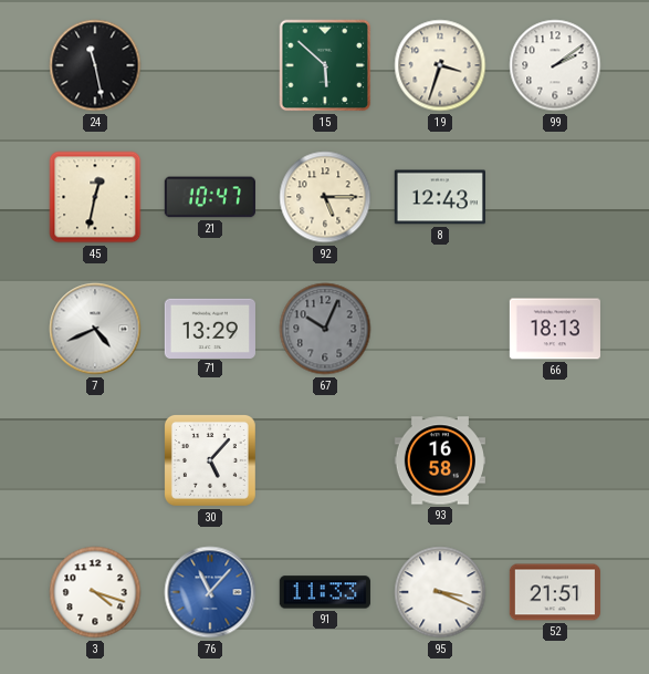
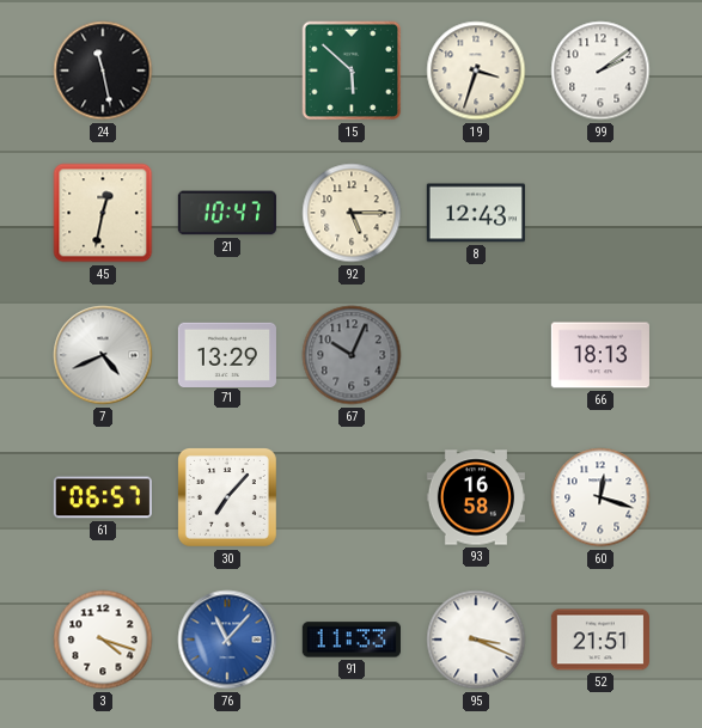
61: none -> 06:57 (103, 497)
30: 5:07 -> 7:07 (227, 497)
60: none -> 12:18 (600, 497)
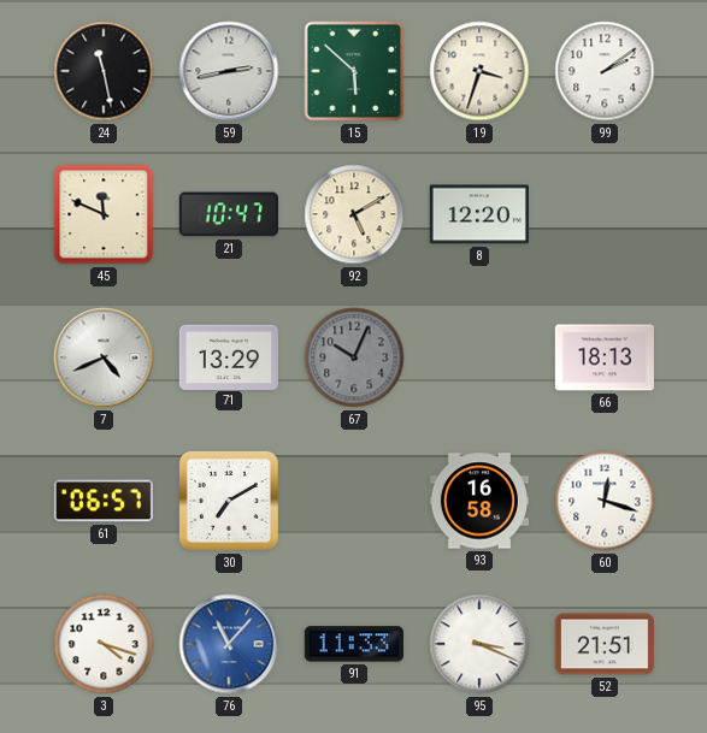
59: none -> 2:43 (229, 71)
45: 12:32 -> 11:49 (104, 214)
92: 5:15 -> 5:10 (354, 214)
8: 12:43 -> 12:20 (479, 214)
30: 7:07 -> 7:10 (229, 501)
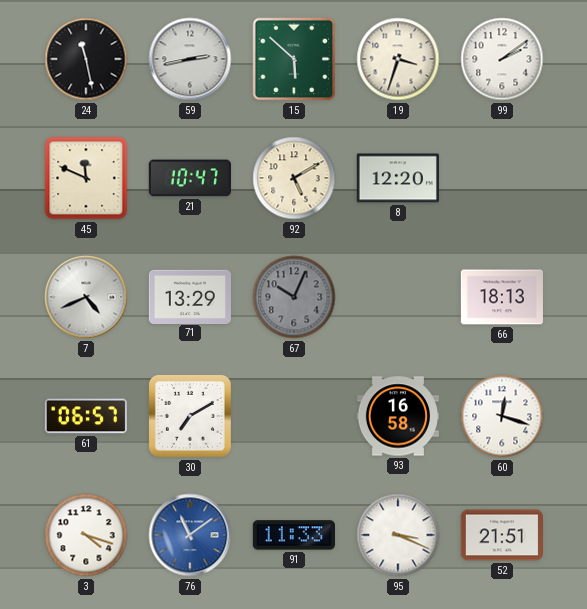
76: 11:07 -> 11:09 (190, 535)
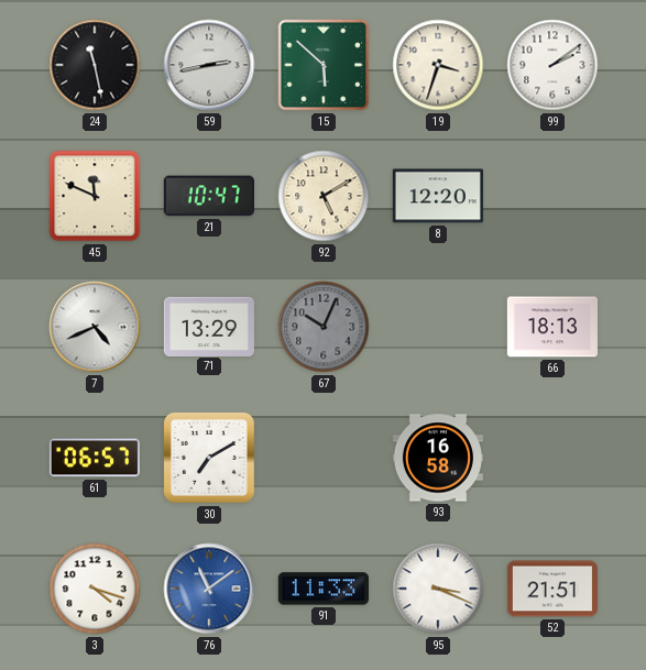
60: 12:18 -> none (502, 416)
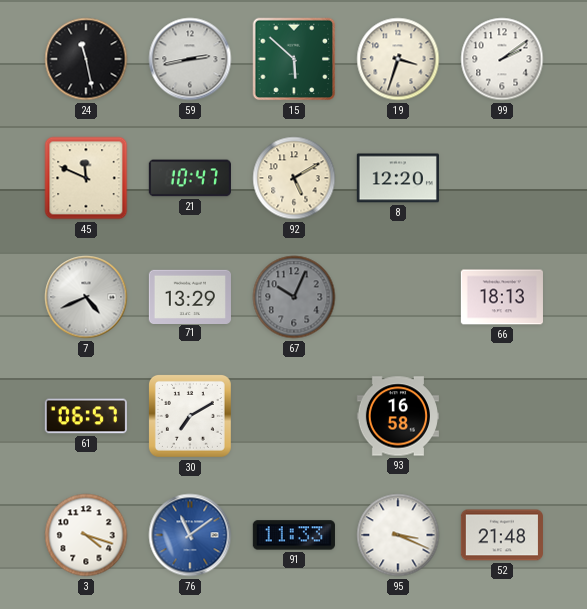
52: 21:51 -> 21:48 (502, 535)
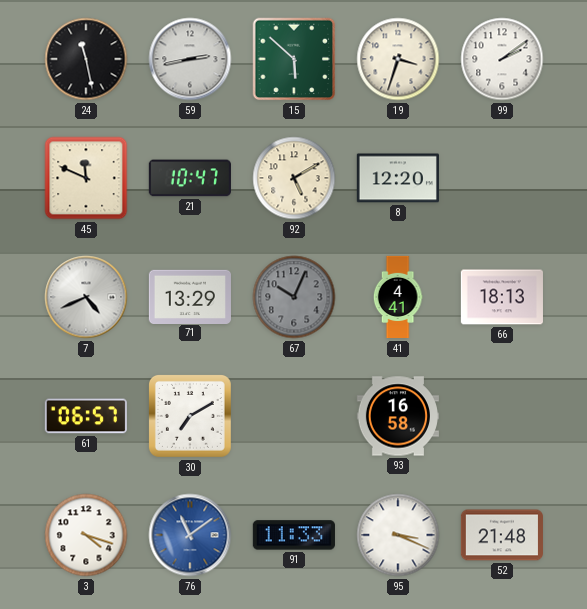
41: none -> 4:41 (398, 297)
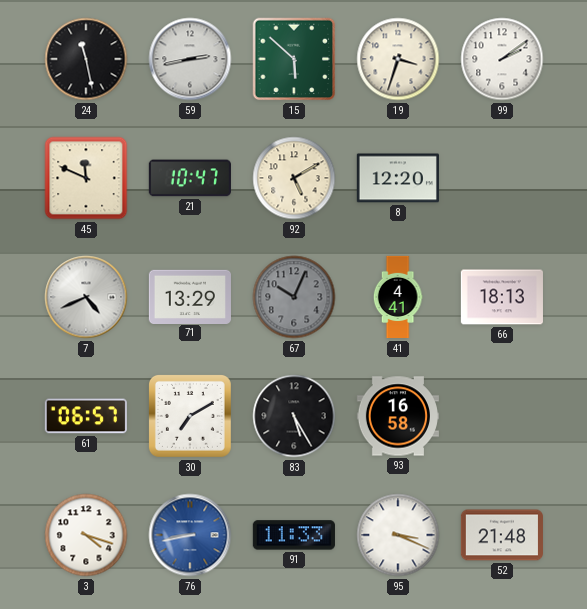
83: none -> 5:25 (294, 416)
76: 11:09 -> 8:43 (190, 535)
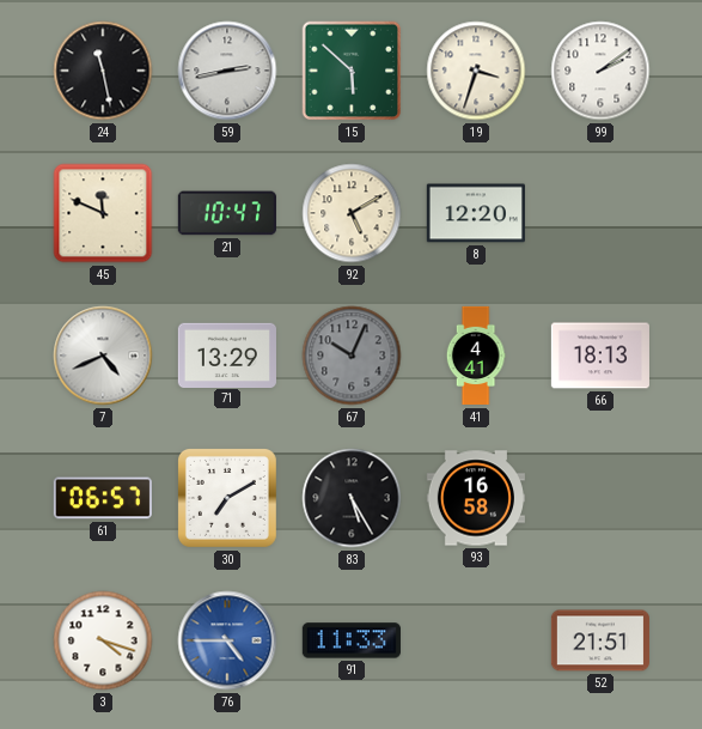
76: 8:43 -> 4:45 (227, 640)
95: 3:19 -> none (398, 535)
52: 21:48 -> 21:51 (600, 640)
